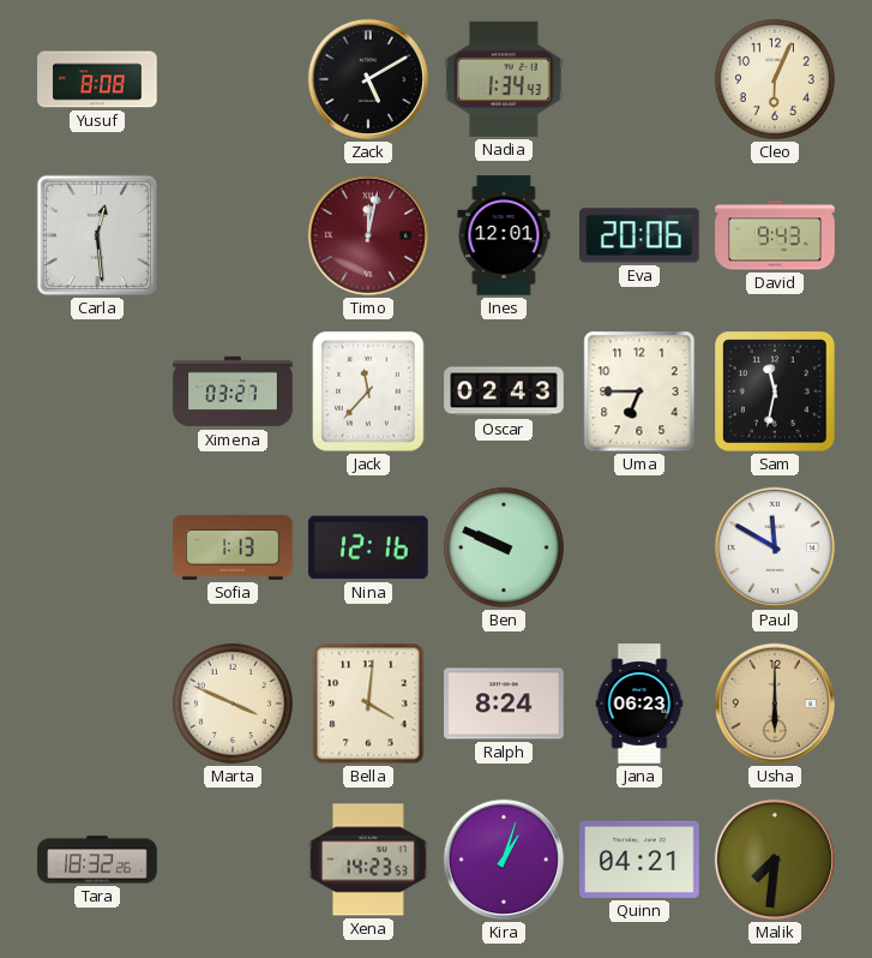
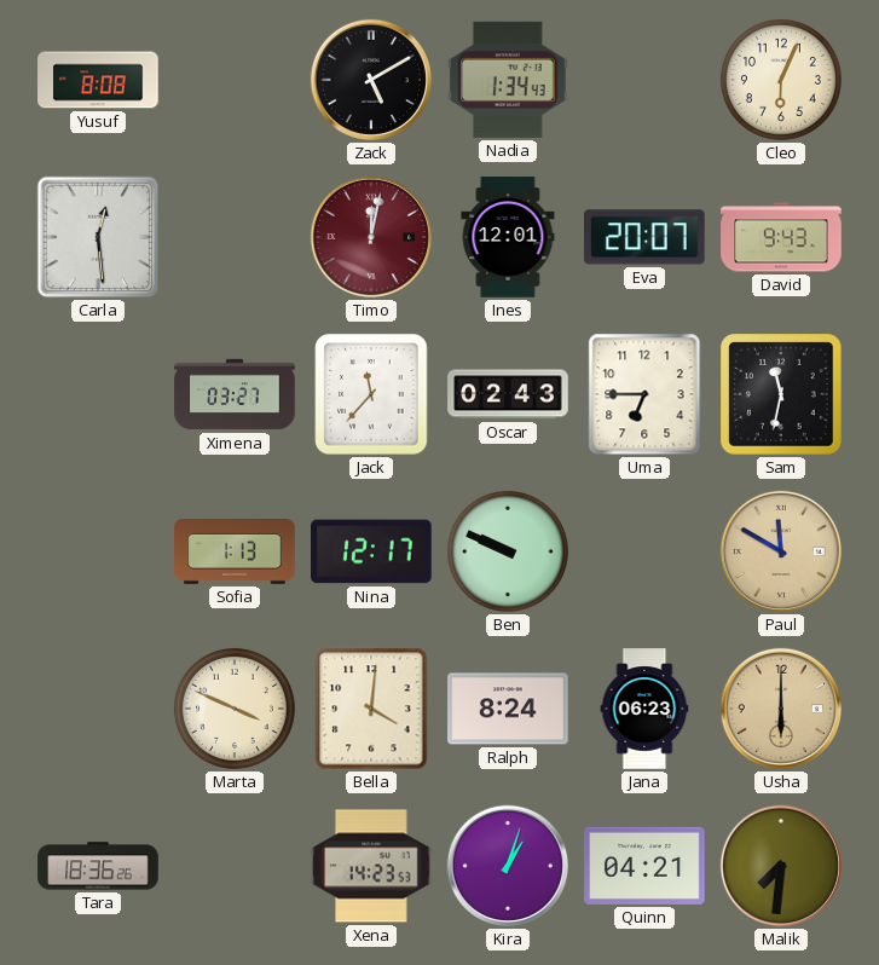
Eva: 20:06 -> 20:07 (644, 237)
Nina: 12:16 -> 12:17 (371, 551)
Paul dial: white -> champagne (781, 551)
Tara: 18:32 -> 18:36 (98, 866)
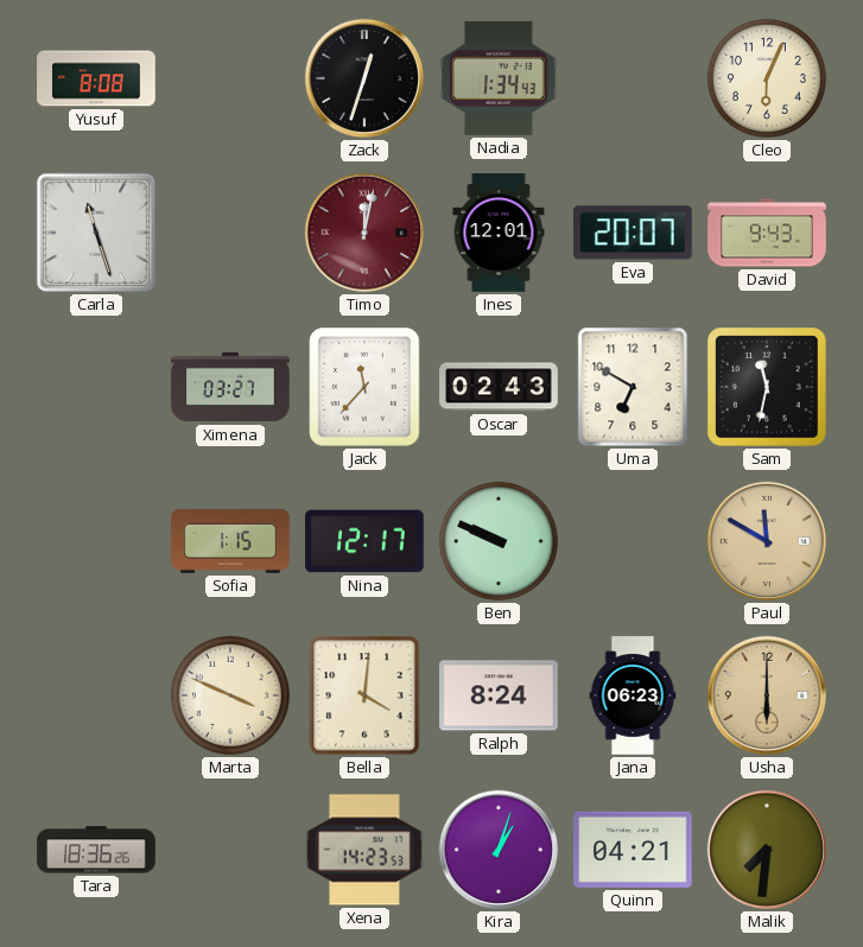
Zack: 5:10 -> 12:33 (364, 78)
Carla: 12:29 -> 11:27 (96, 233)
Uma: 6:45 -> 6:50 (633, 387)
Sofia: 1:13 -> 1:15 (230, 542)
